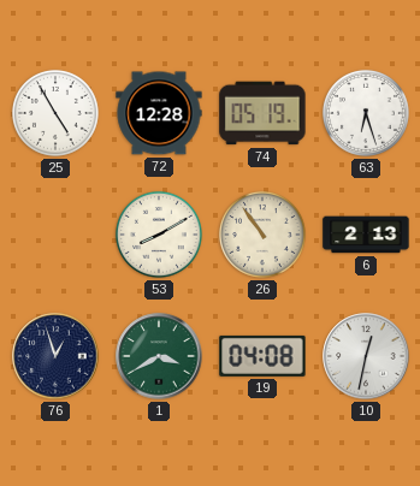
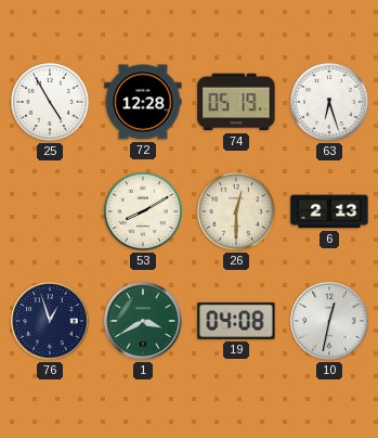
26: 10:54 -> 12:30 (236, 211)
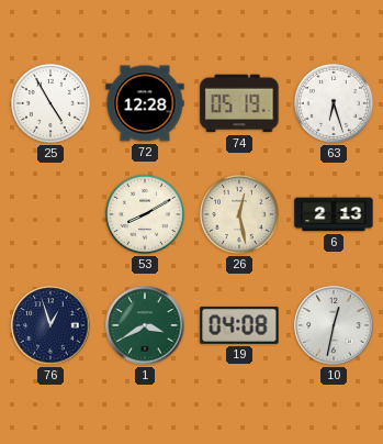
26: 12:30 -> 12:28 (239, 214)
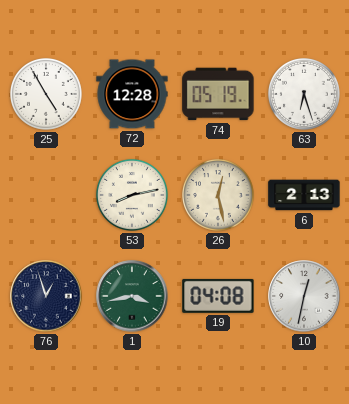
53: 8:10 -> 8:13 (132, 195)
1: 3:40 -> 3:43 (132, 296)
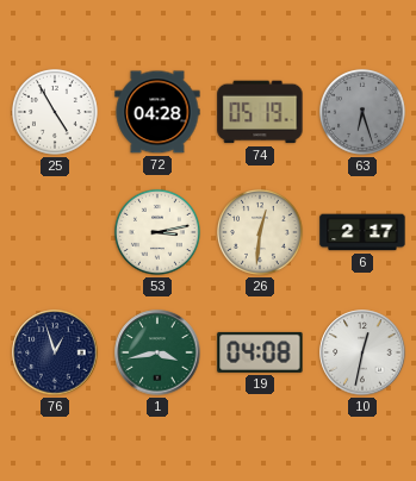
72: 12:28 -> 04:28 (157, 112)
63 dial: white -> grey (362, 112)
53: 8:13 -> 3:13 (157, 232)
26: 12:28 -> 12:31 (260, 232)
6: 2:13 -> 2:17 (362, 232)
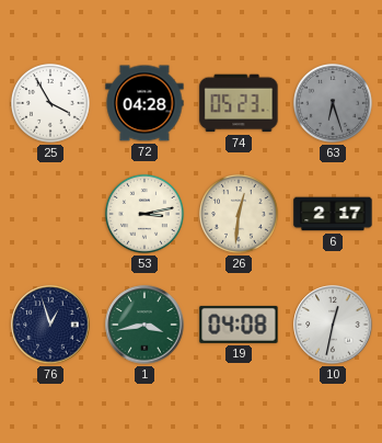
25: 4:55 -> 3:55 (50, 103)
74: 05:19 -> 05:23 (239, 103)
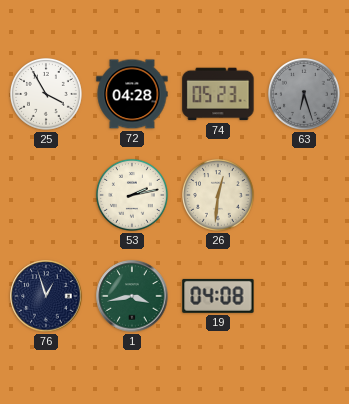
53: 3:13 -> 2:13 (132, 195)
6: 2:17 -> none (333, 214)
10: 12:32 -> none (333, 325)
